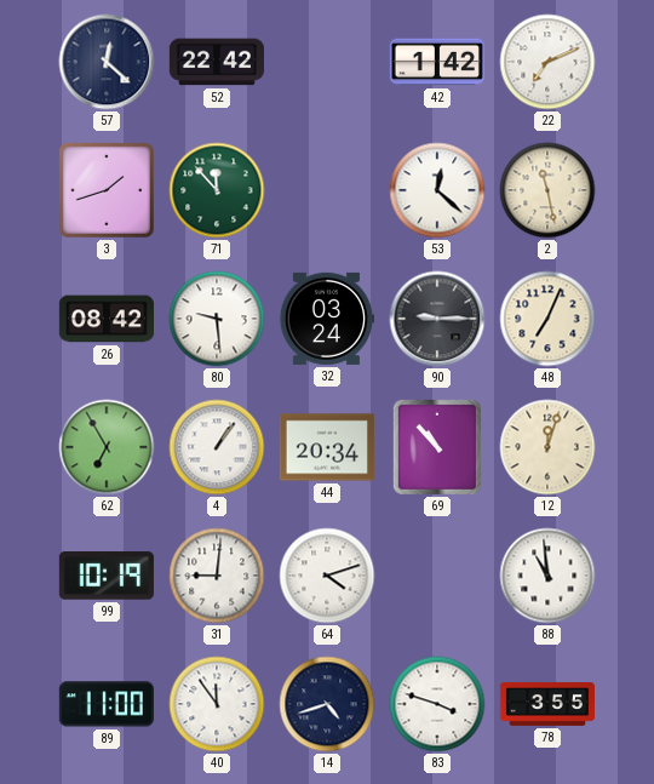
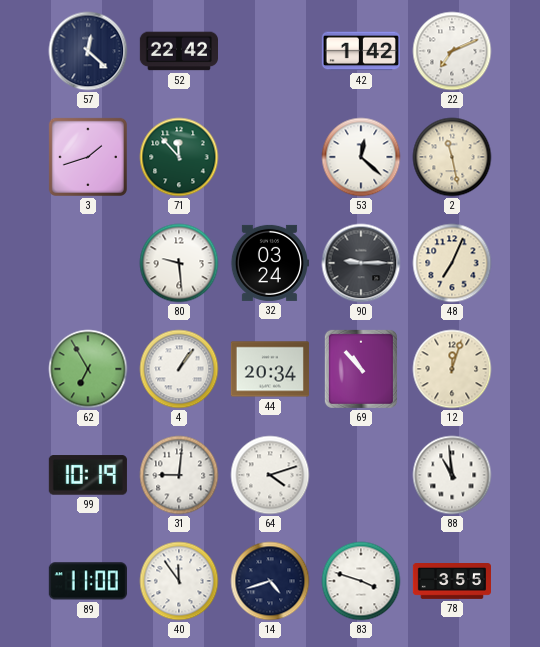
26: 08:42 -> none (105, 319)
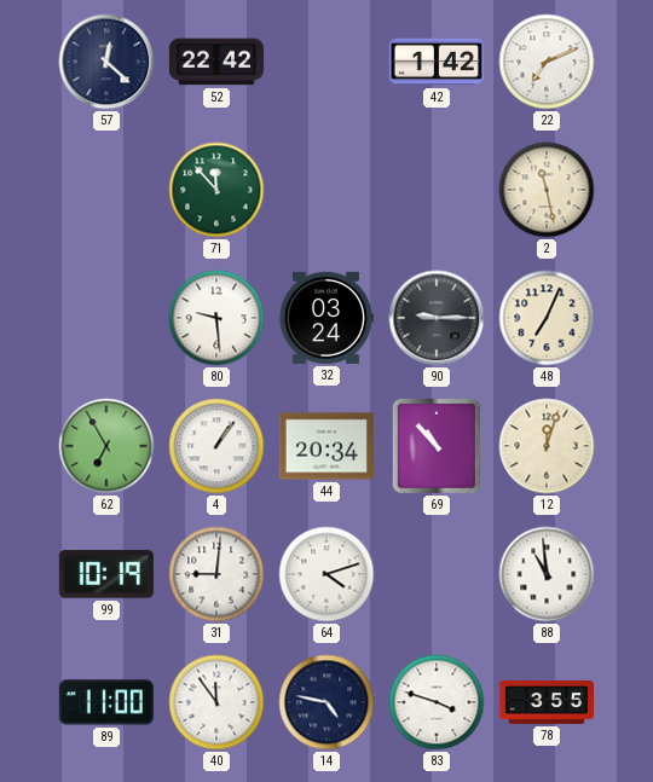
3: 1:42 -> none (88, 157)
53: 12:22 -> none (361, 157)
14: 4:42 -> 4:47 (326, 702)
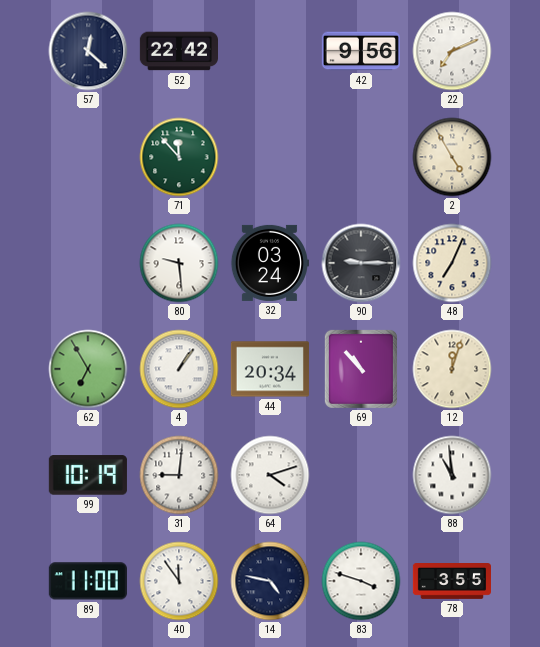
42: 1:42 -> 9:56 (361, 51)
2: 11:28 -> 4:55 (452, 157)
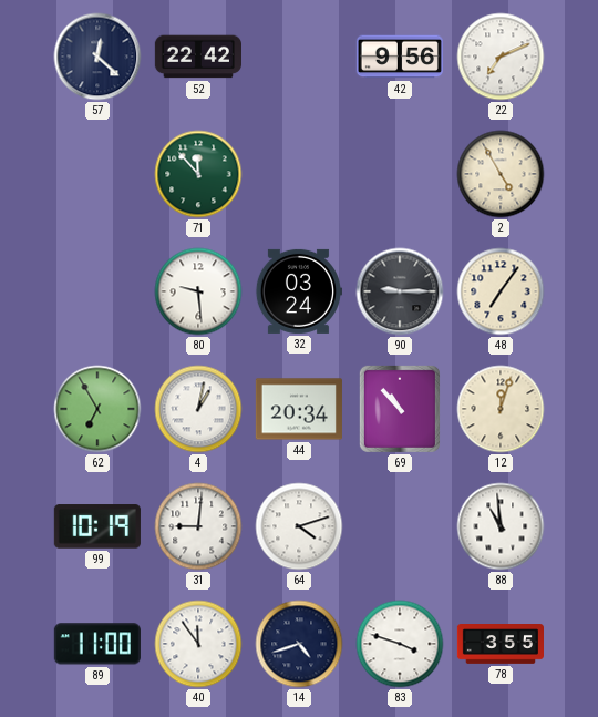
48: 7:04 -> 7:06 (501, 291)
4: 1:06 -> 1:02 (198, 409)
14: 4:47 -> 4:42 (299, 644)
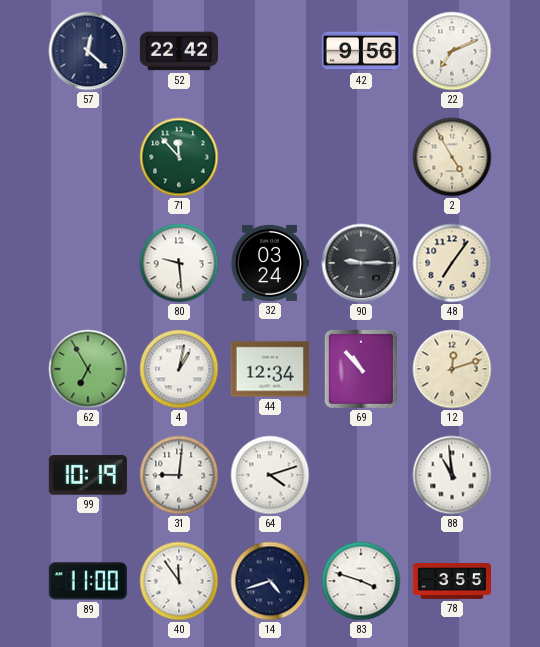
44: 20:34 -> 12:34 (270, 369)
12: 12:03 -> 12:12 (452, 369)
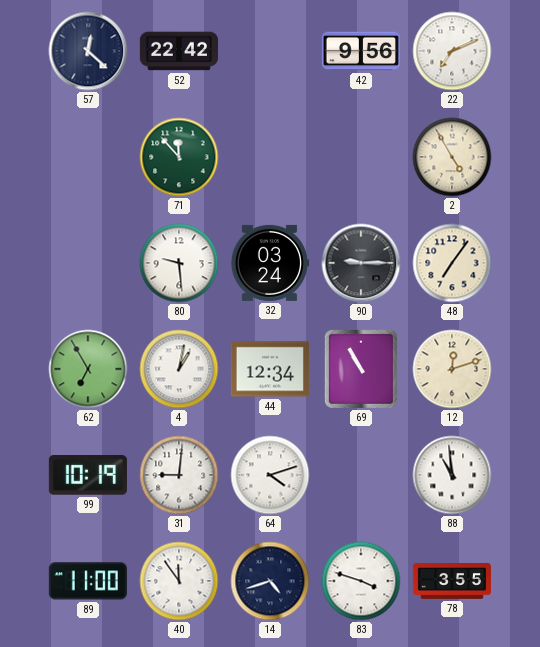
69: 10:53 -> 10:55 (361, 369)
